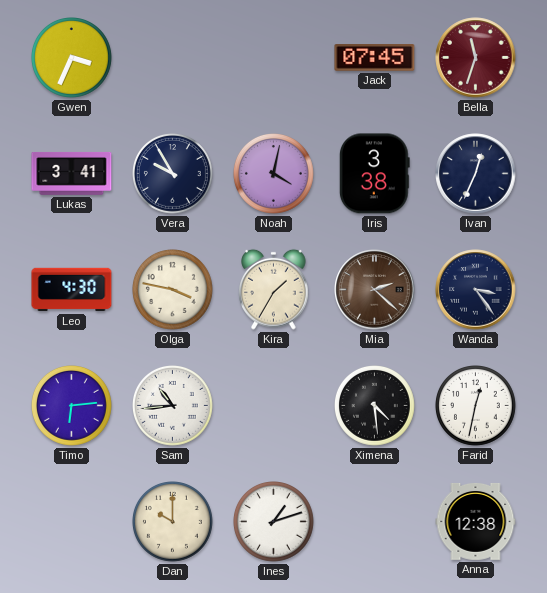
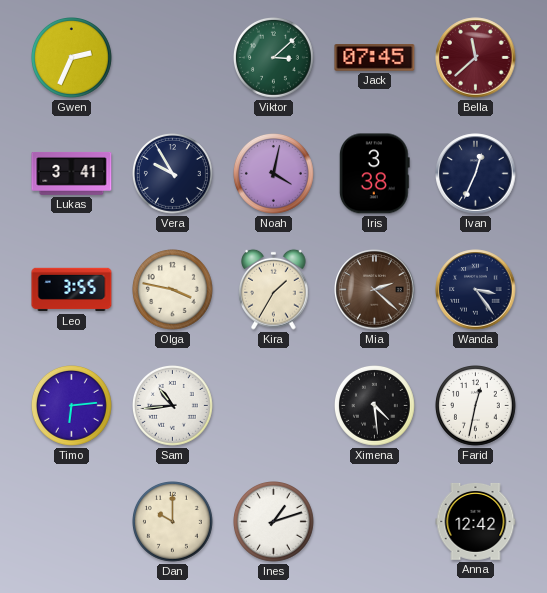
Gwen: 3:34 -> 2:34 (72, 58)
Viktor: none -> 3:08 (274, 58)
Bella: 11:33 -> 11:38 (476, 58)
Leo: 4:30 -> 3:55 (72, 290)
Anna: 12:38 -> 12:42 (476, 521)
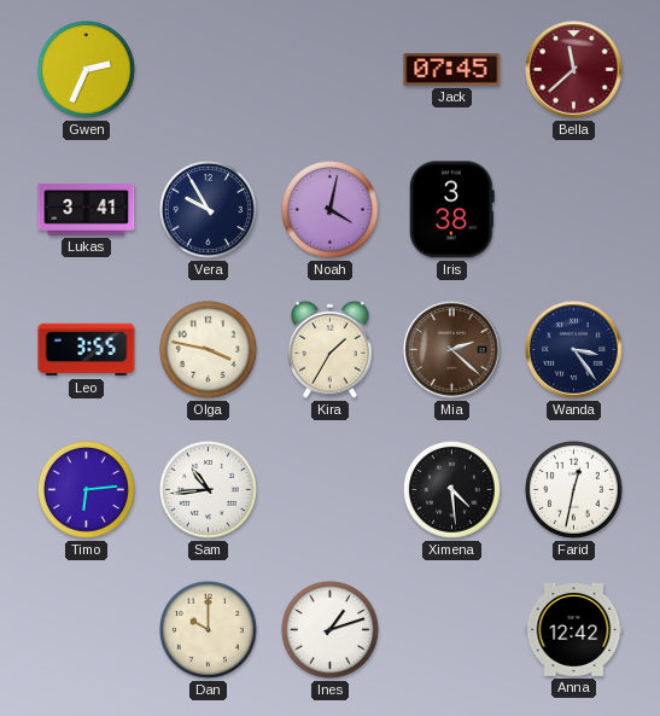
Viktor: 3:08 -> none (274, 58)
Ivan: 12:34 -> none (476, 174)
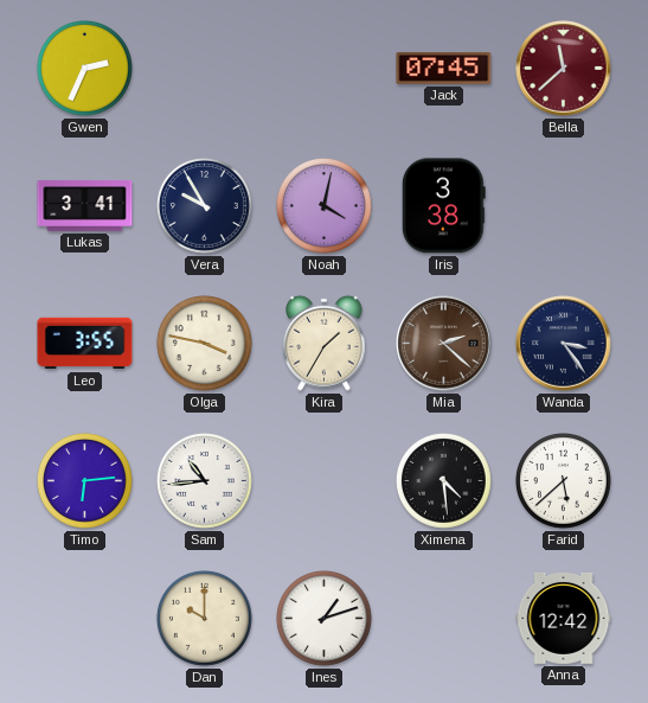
Farid: 12:32 -> 5:38 (564, 481)
